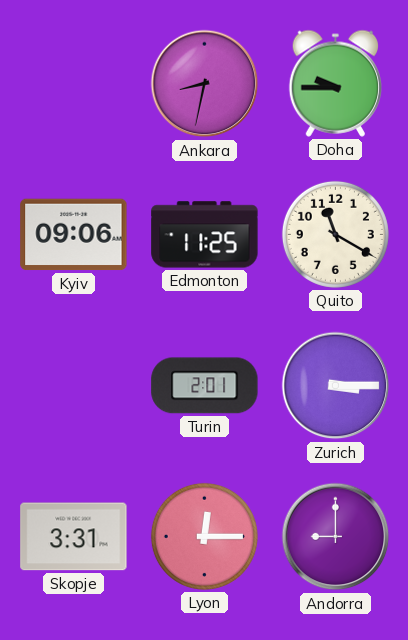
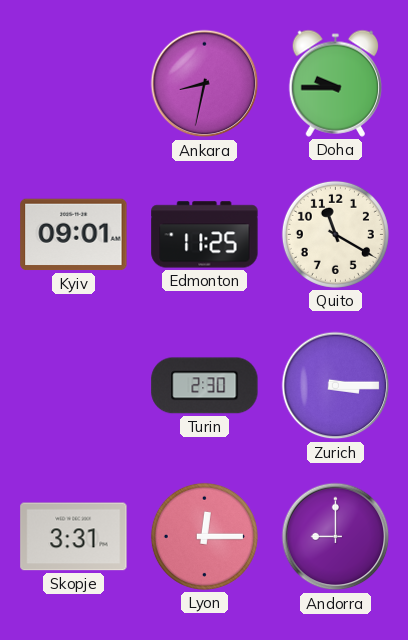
Kyiv: 09:06 -> 09:01 (74, 235)
Turin: 2:01 -> 2:30 (205, 386)
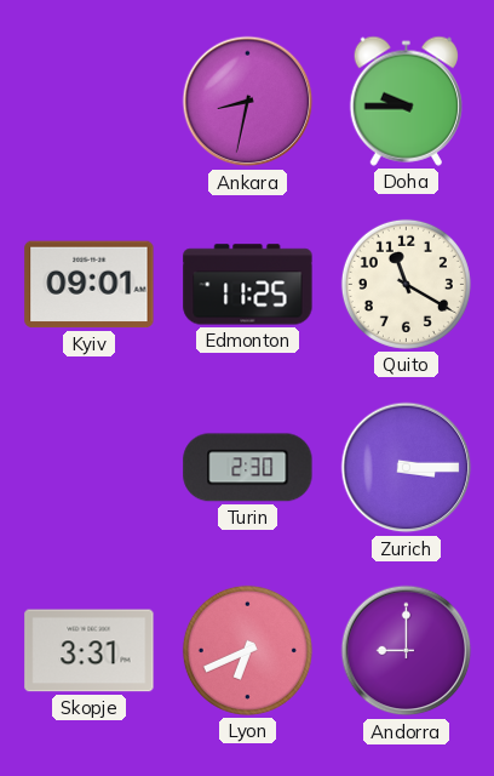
Lyon: 12:15 -> 6:41 (247, 650)
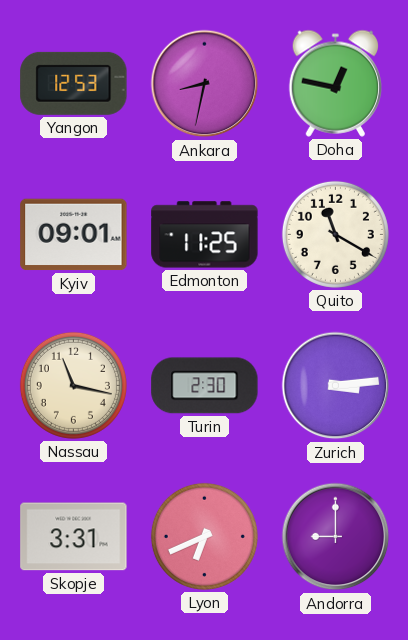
Yangon: none -> 12:53 (74, 83)
Doha: 9:45 -> 12:47 (335, 83)
Nassau: none -> 11:17 (73, 385)
Zurich: 3:15 -> 3:14 (336, 386)
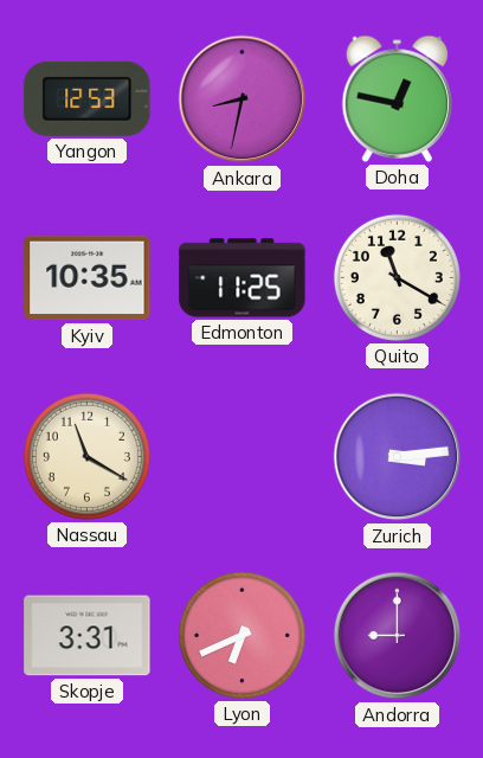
Kyiv: 09:01 -> 10:35 (88, 278)
Nassau: 11:17 -> 11:20 (86, 456)
Turin: 2:30 -> none (205, 386)
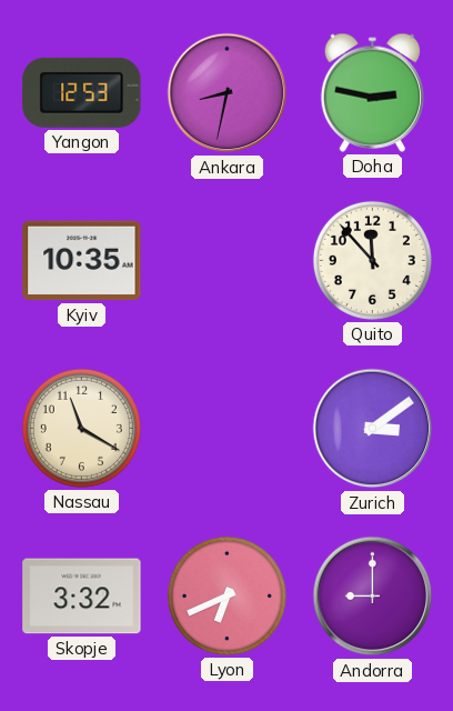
Doha: 12:47 -> 2:47 (372, 92)
Edmonton: 11:25 -> none (243, 278)
Quito: 11:20 -> 11:53 (372, 260)
Zurich: 3:14 -> 3:09 (373, 429)
Skopje: 3:31 -> 3:32 (82, 597)
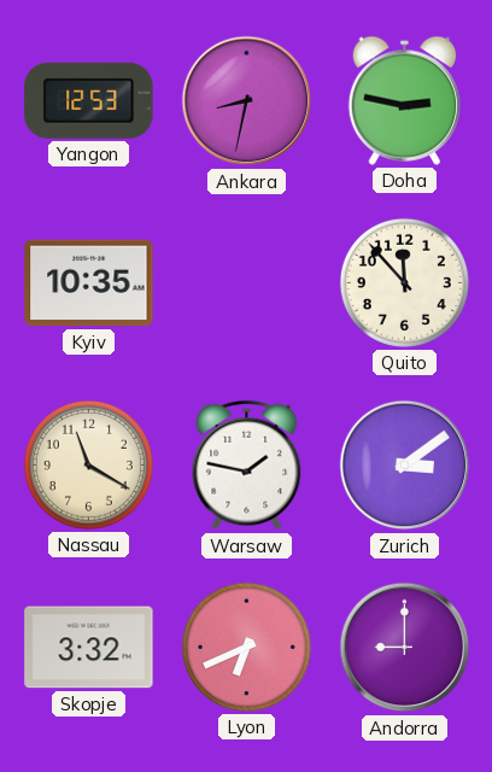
Warsaw: none -> 1:47 (247, 466)
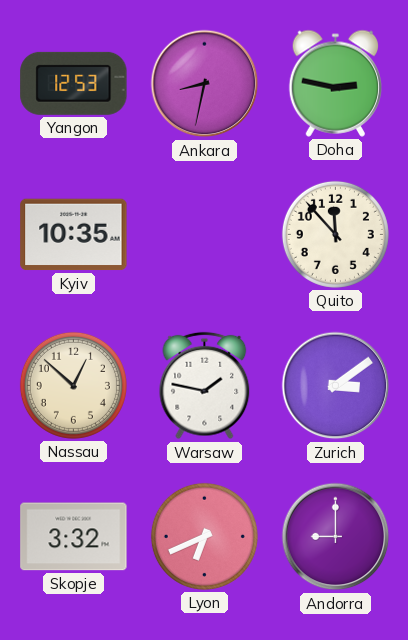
Nassau: 11:20 -> 12:52 (73, 385)
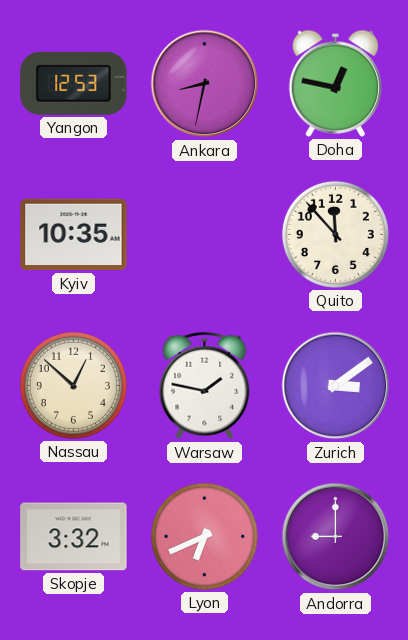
Doha: 2:47 -> 12:47 (335, 83)
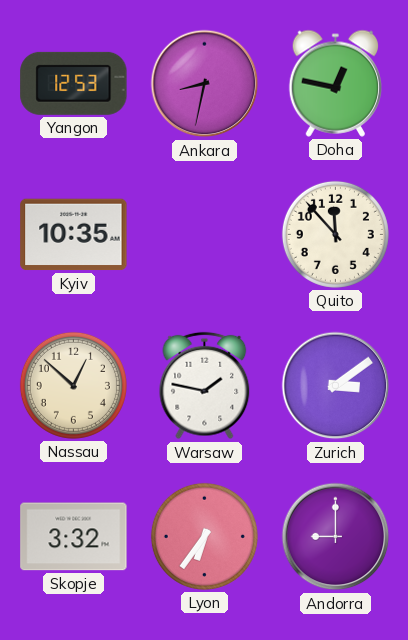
Lyon: 6:41 -> 6:36 (204, 536)
